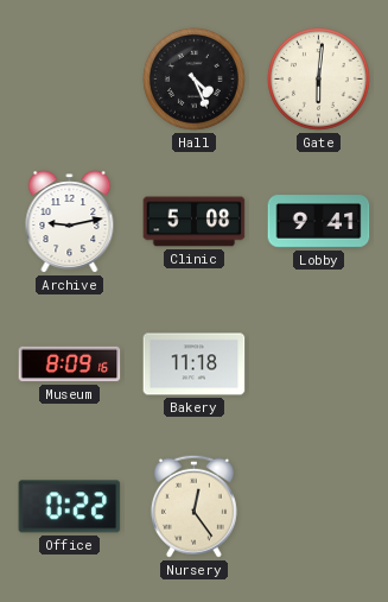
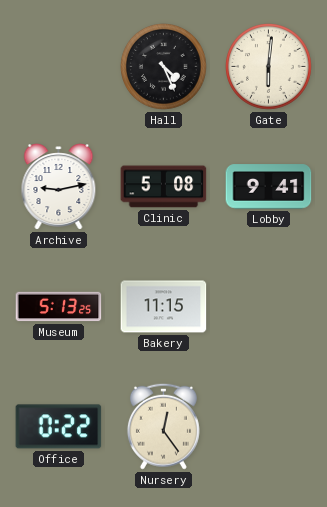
Museum: 8:09 -> 5:13 (59, 307)
Bakery: 11:18 -> 11:15 (164, 307)
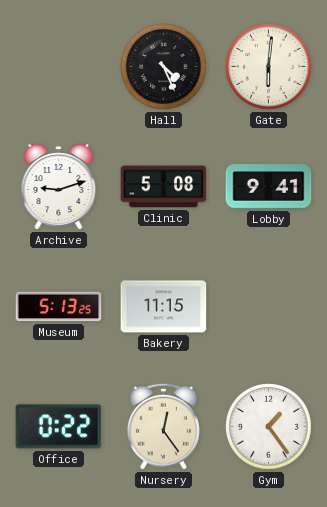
Archive: 9:13 -> 9:12 (59, 187)
Gym: none -> 1:24 (269, 427)
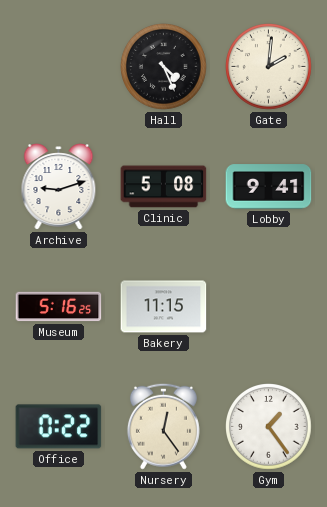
Gate: 6:01 -> 2:01 (269, 67)
Museum: 5:13 -> 5:16 (59, 307)
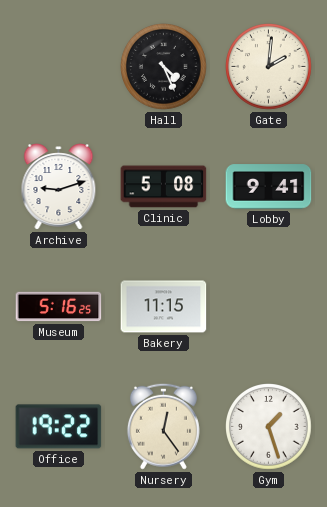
Office: 0:22 -> 19:22 (59, 427)
Gym: 1:24 -> 1:27 (269, 427)
